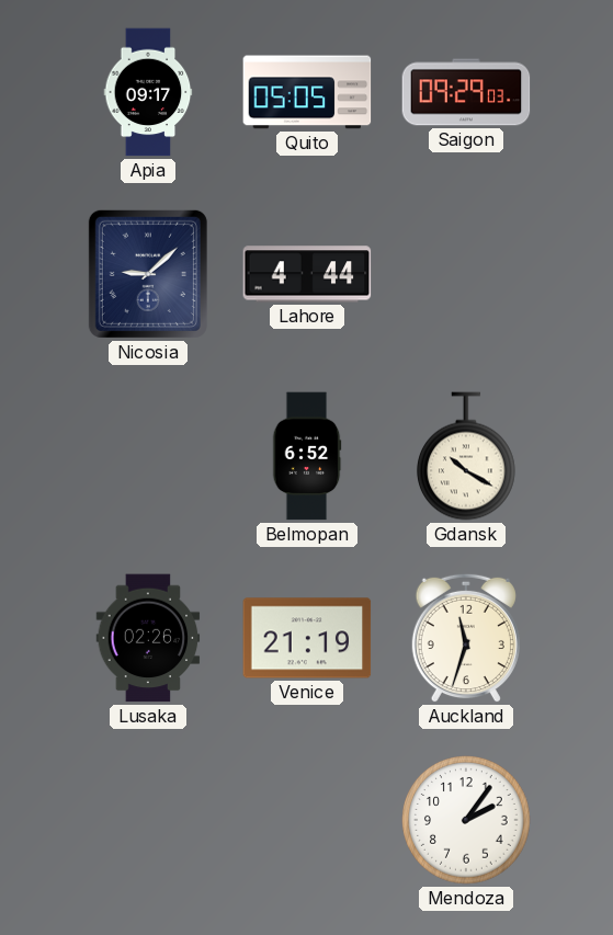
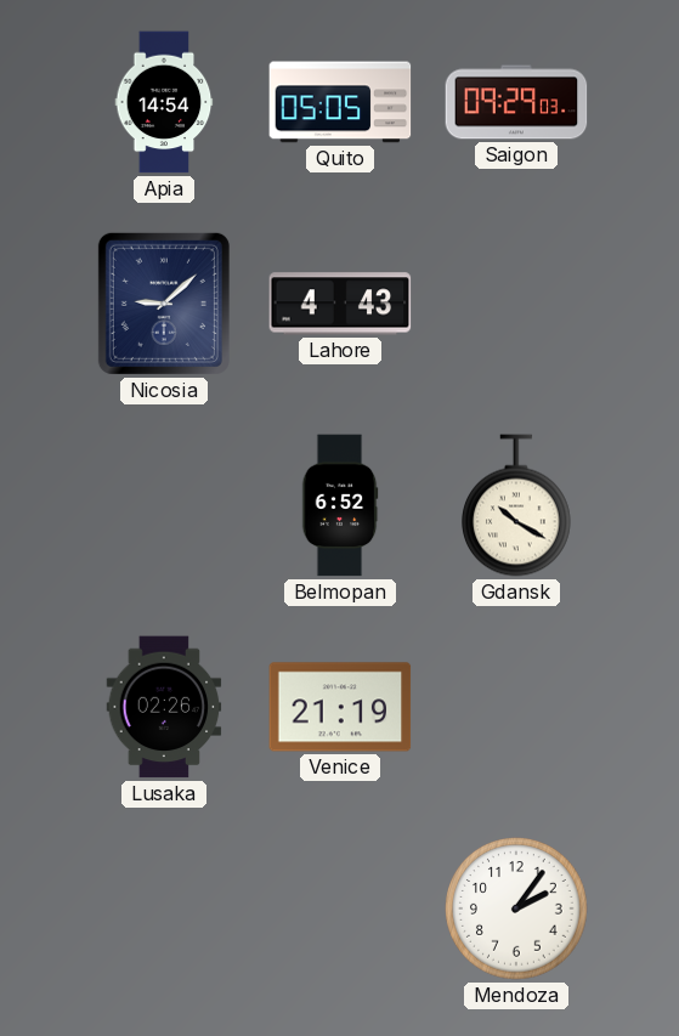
Apia: 09:17 -> 14:54 (164, 102)
Lahore: 4:44 -> 4:43 (340, 304)
Auckland: 11:33 -> none (466, 638)
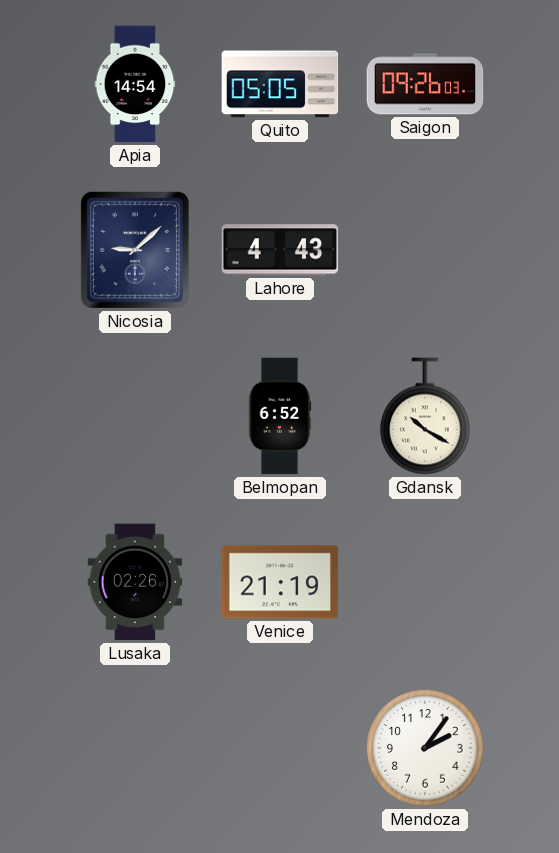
Saigon: 09:29 -> 09:26 (425, 84)
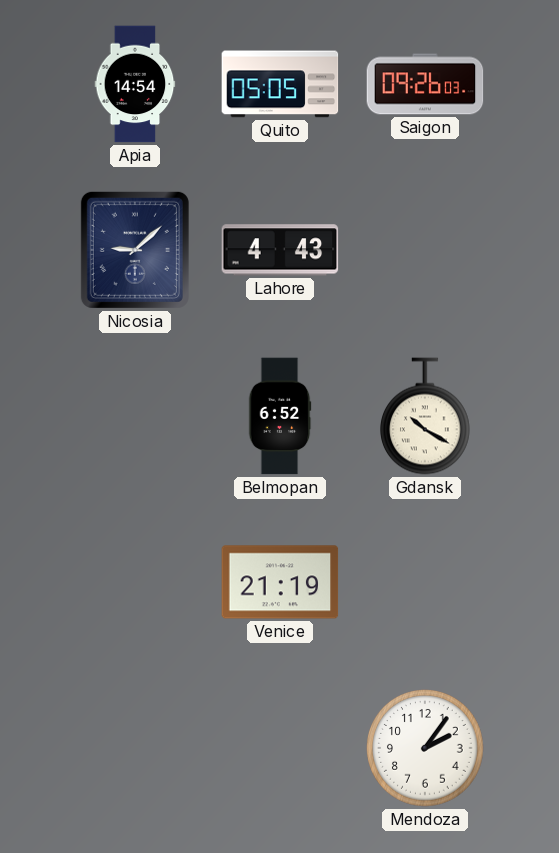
Lusaka: 02:26 -> none (135, 582)
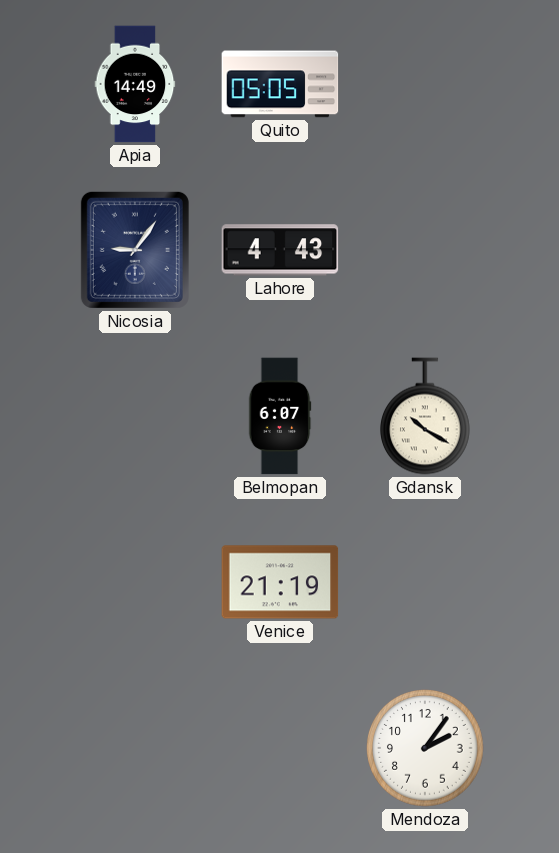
Apia: 14:54 -> 14:49 (135, 84)
Saigon: 09:26 -> none (425, 84)
Nicosia: 9:08 -> 9:06 (135, 250)
Belmopan: 6:52 -> 6:07 (280, 416)
